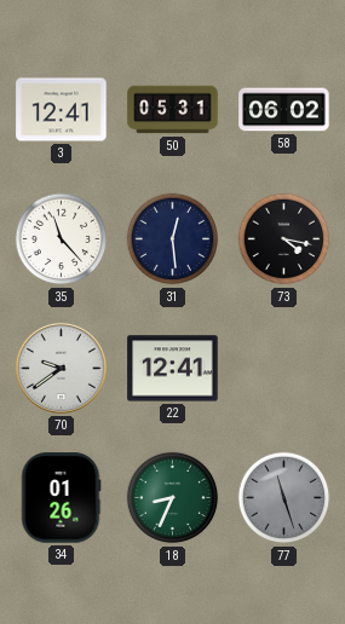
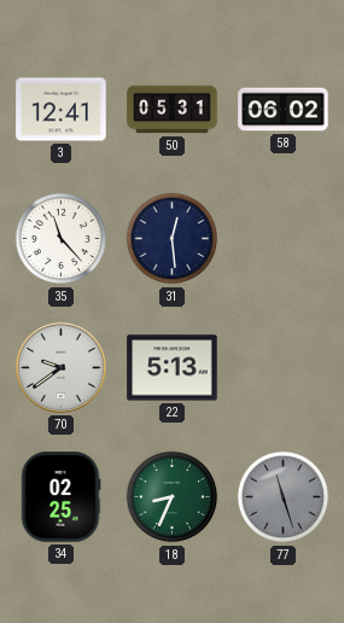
73: 4:17 -> none (284, 239)
22: 12:41 -> 5:13 (173, 368)
34: 01:26 -> 02:25 (60, 497)
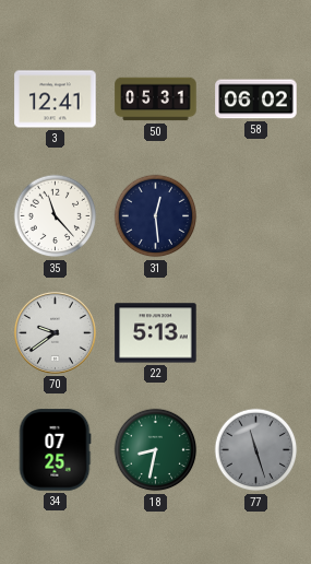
34: 02:25 -> 07:25 (55, 450)
18: 8:34 -> 8:32 (156, 450)
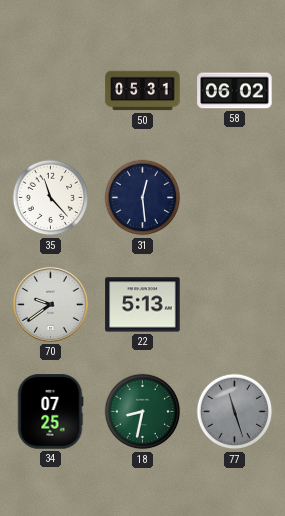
3: 12:41 -> none (56, 99)
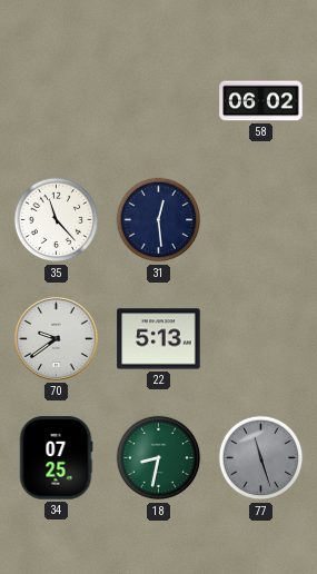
50: 05:31 -> none (143, 91)
